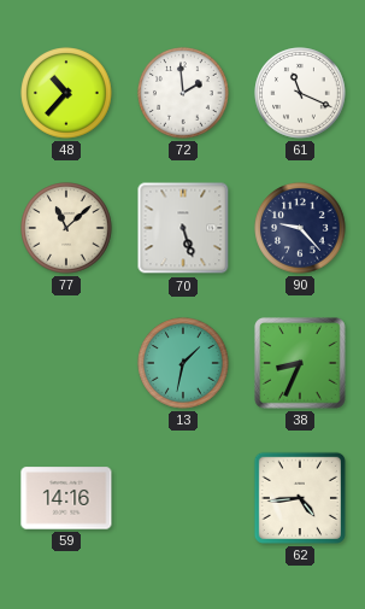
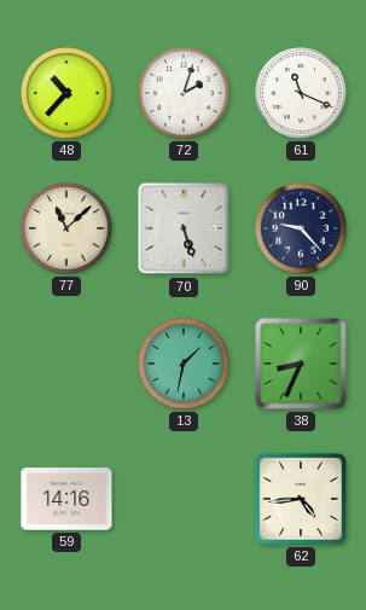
72: 1:59 -> 2:03 (184, 93)
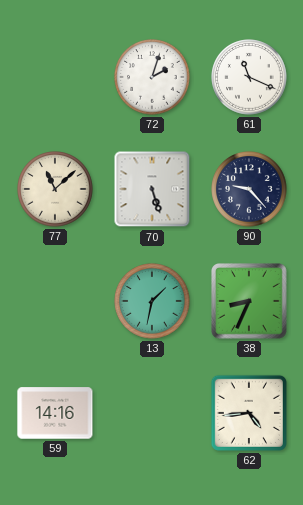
48: 10:37 -> none (66, 93)
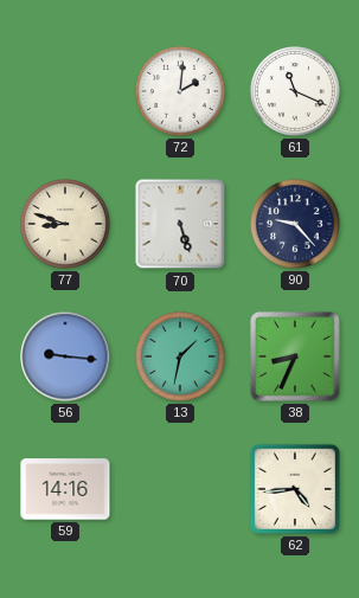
72: 2:03 -> 2:01 (180, 91)
77: 11:08 -> 8:48 (65, 224)
56: none -> 9:16 (65, 356)
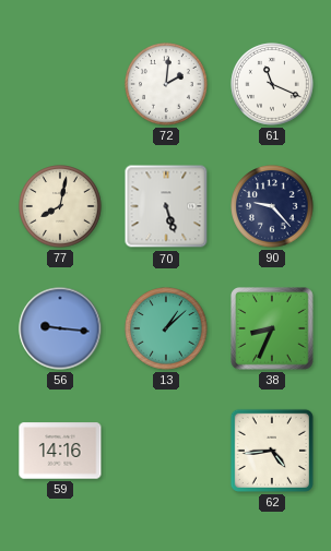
77: 8:48 -> 8:02 (60, 206)
13: 1:32 -> 1:08 (166, 328)
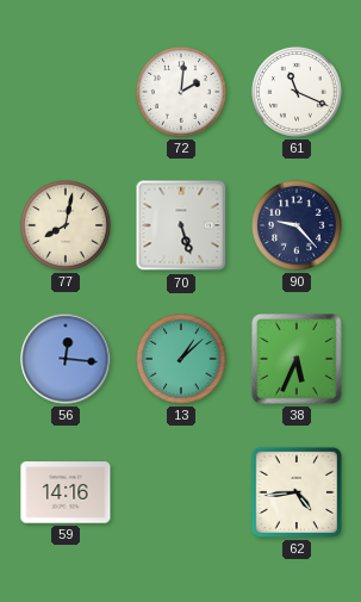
56: 9:16 -> 12:16 (66, 359)
38: 8:34 -> 5:34 (298, 360)
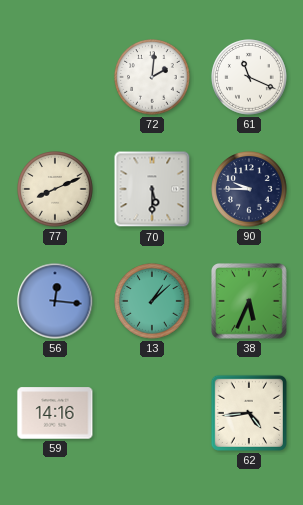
77: 8:02 -> 8:11 (55, 189)
70: 5:27 -> 5:30 (152, 189)
90: 9:23 -> 9:45 (249, 189)
